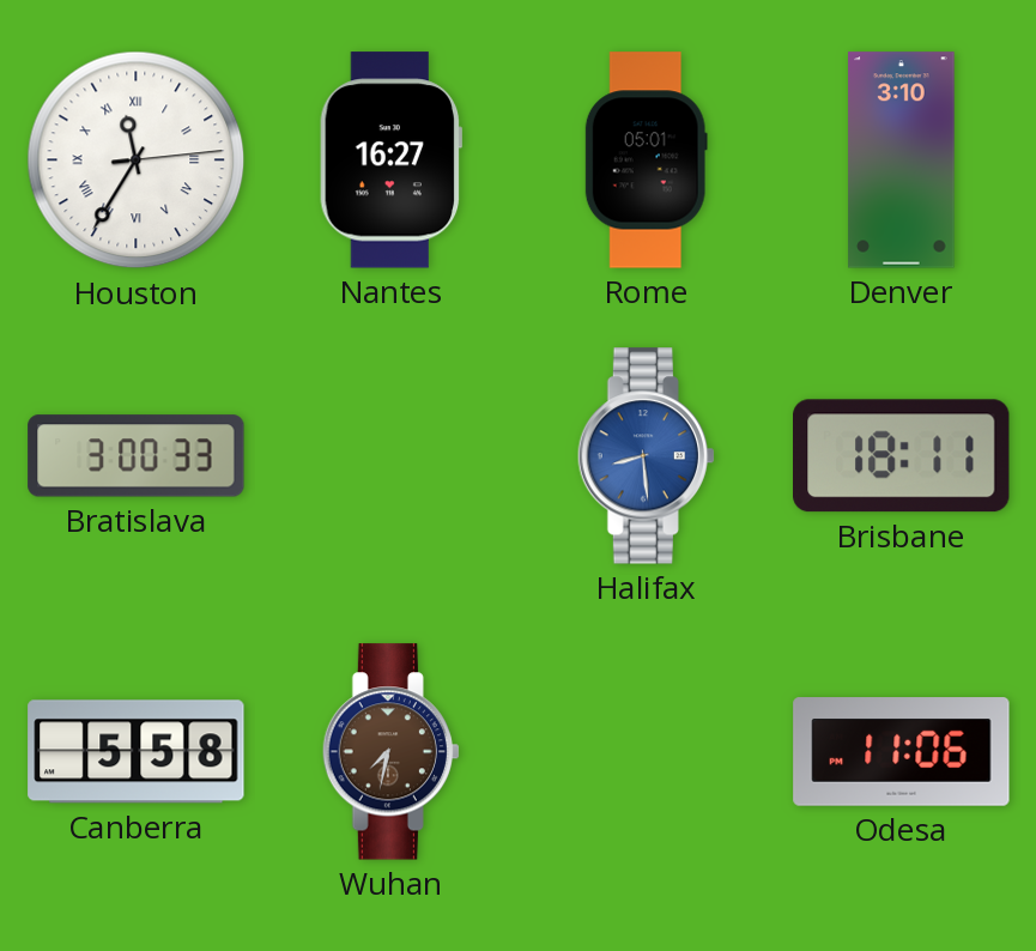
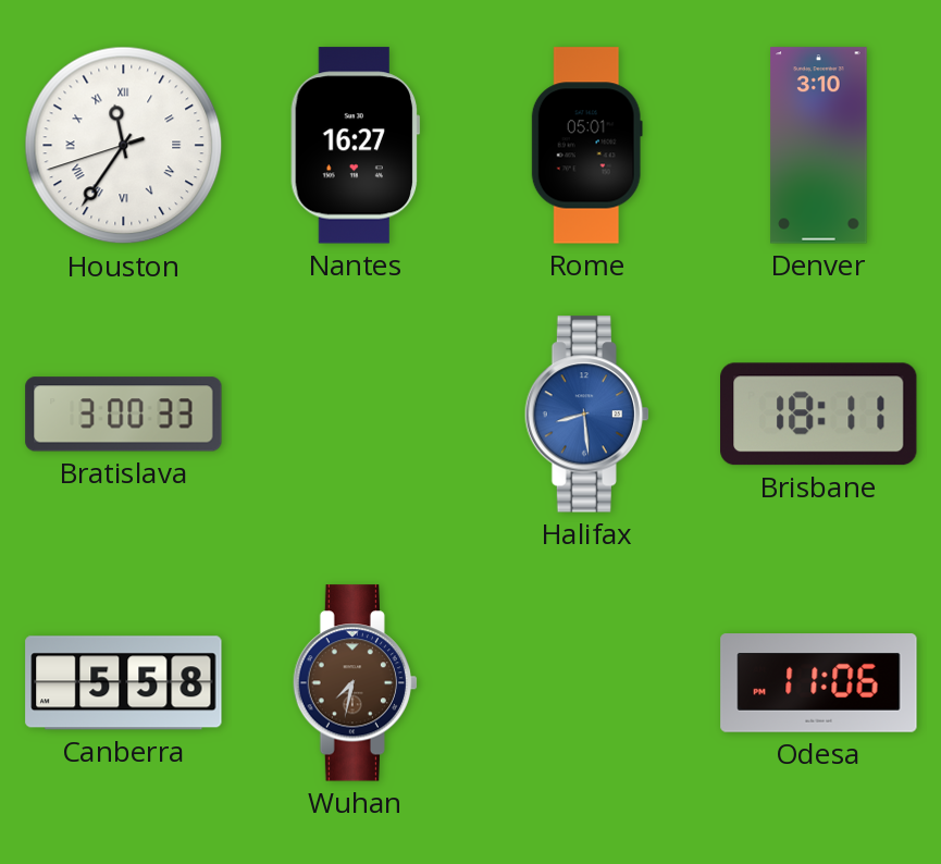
Houston: 11:35:14 -> 11:35:42 (124, 146)
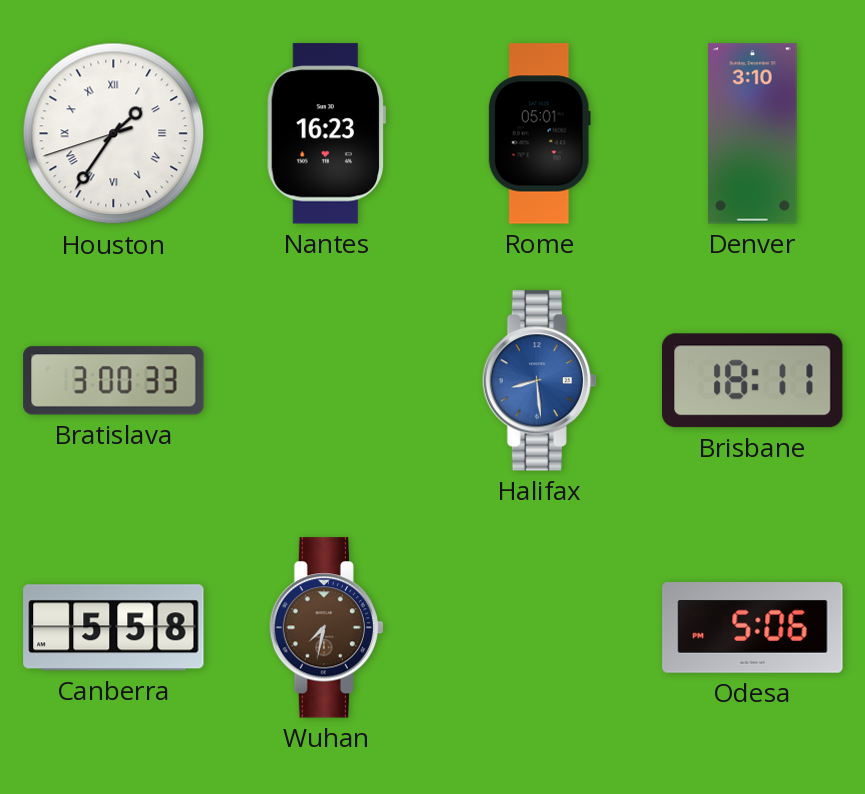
Houston: 11:35 -> 1:35 (114, 134)
Nantes: 16:27 -> 16:23 (326, 134)
Odesa: 11:06 -> 5:06 (753, 628)
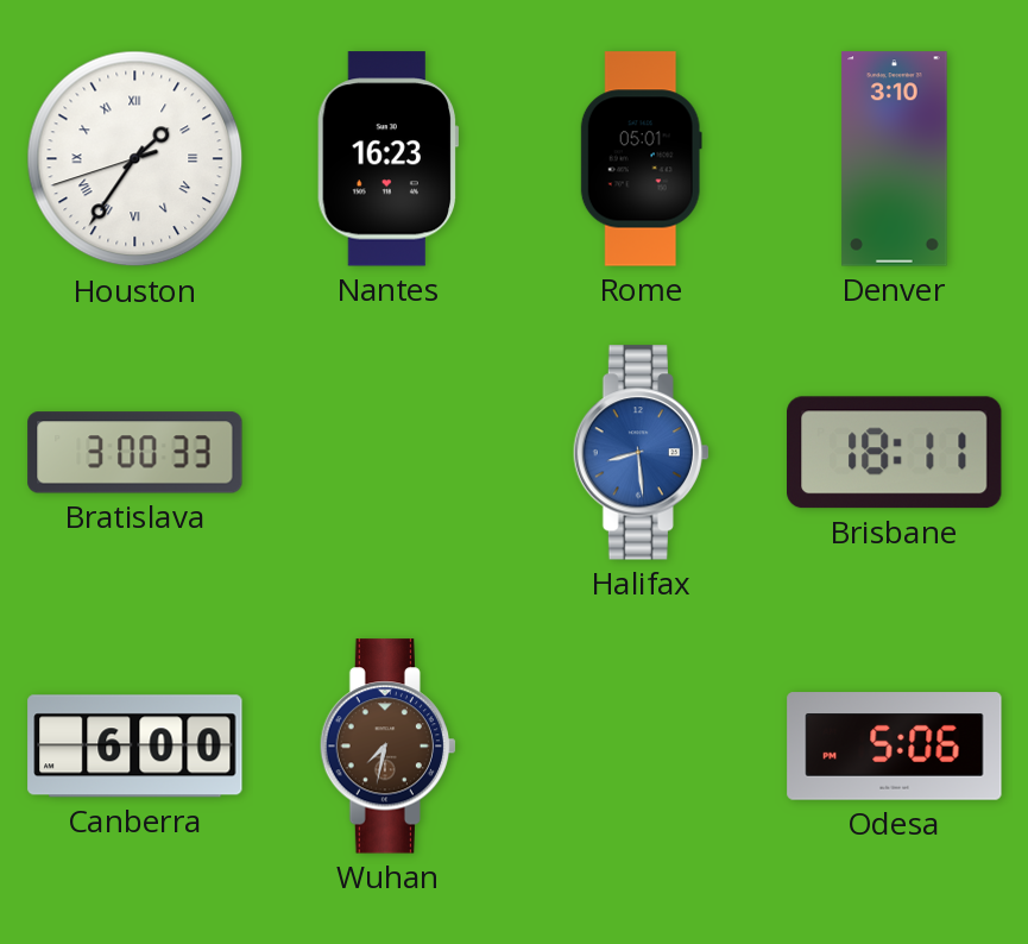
Canberra: 5:58 -> 6:00 (135, 747)
